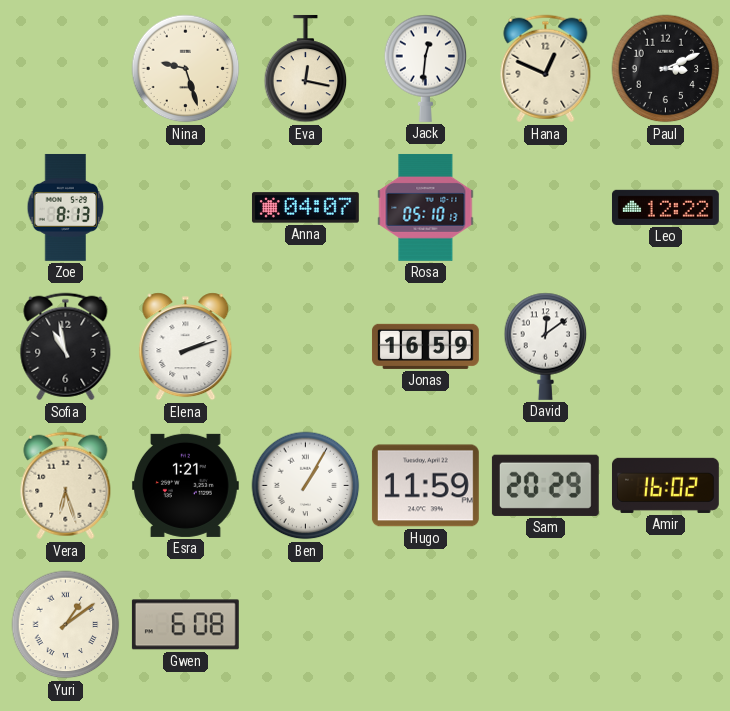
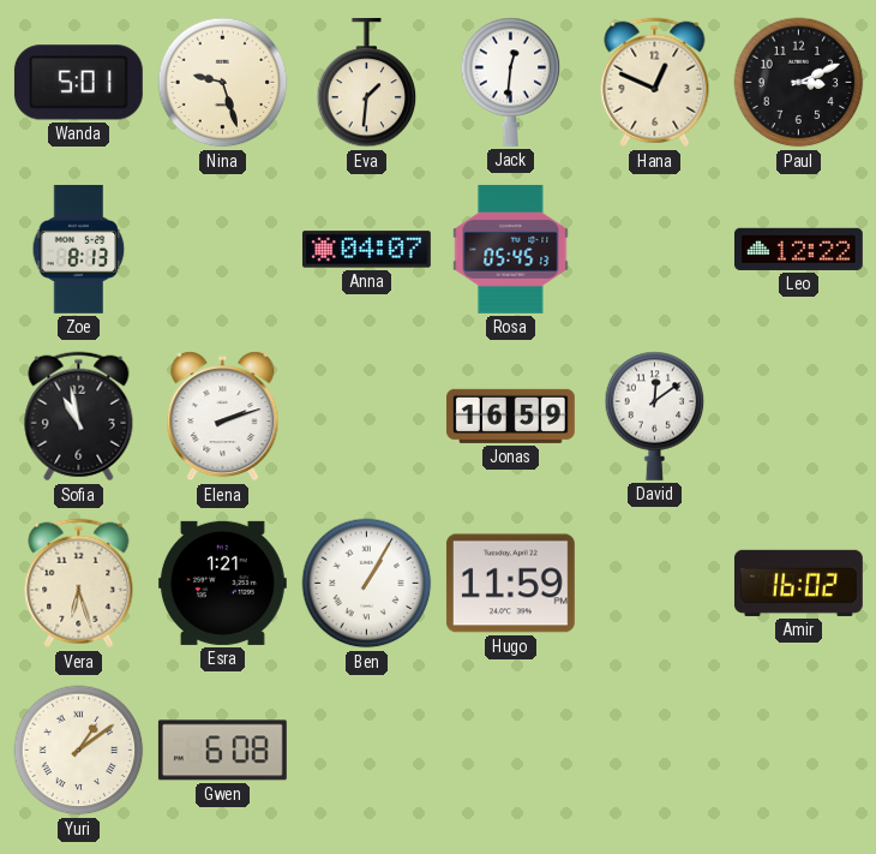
Wanda: none -> 5:01 (78, 83)
Eva: 12:17 -> 1:31 (367, 83)
Rosa: 05:10 -> 05:45 (511, 249)
Sam: 20:29 -> none (545, 485)
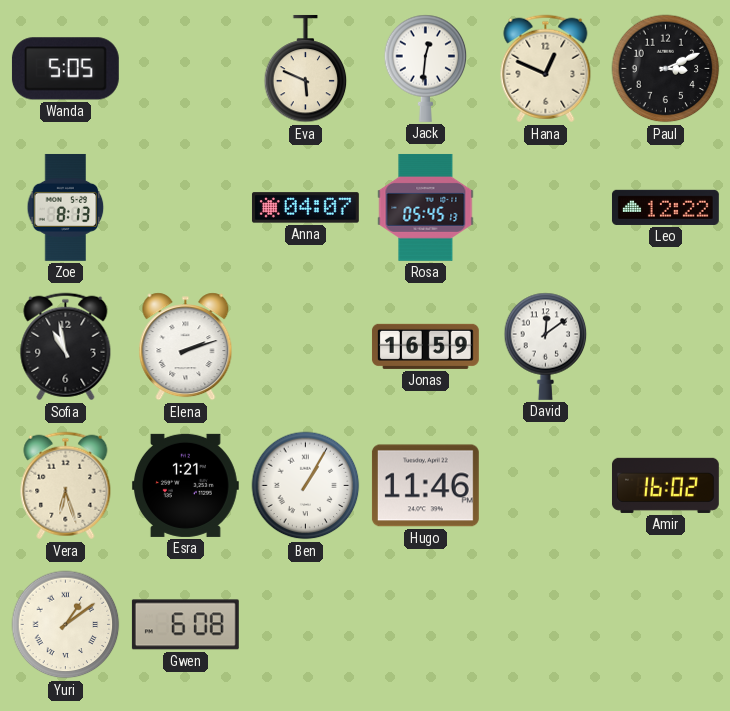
Wanda: 5:01 -> 5:05 (65, 69)
Nina: 9:27 -> none (223, 83)
Eva: 1:31 -> 5:49 (306, 69)
Hugo: 11:59 -> 11:46 (425, 486)
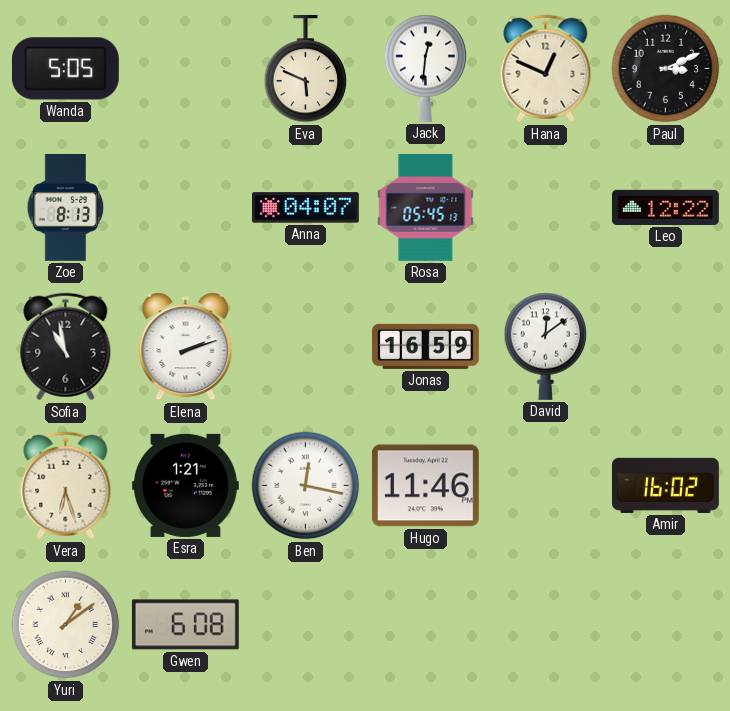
Ben: 1:05 -> 12:17 (306, 486)
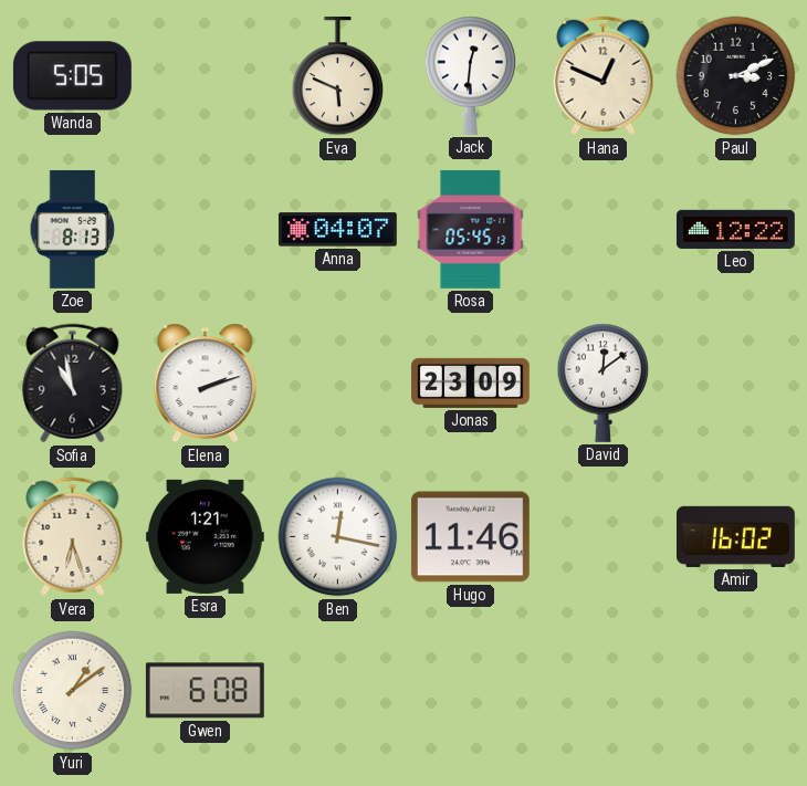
Jonas: 16:59 -> 23:09 (470, 382)
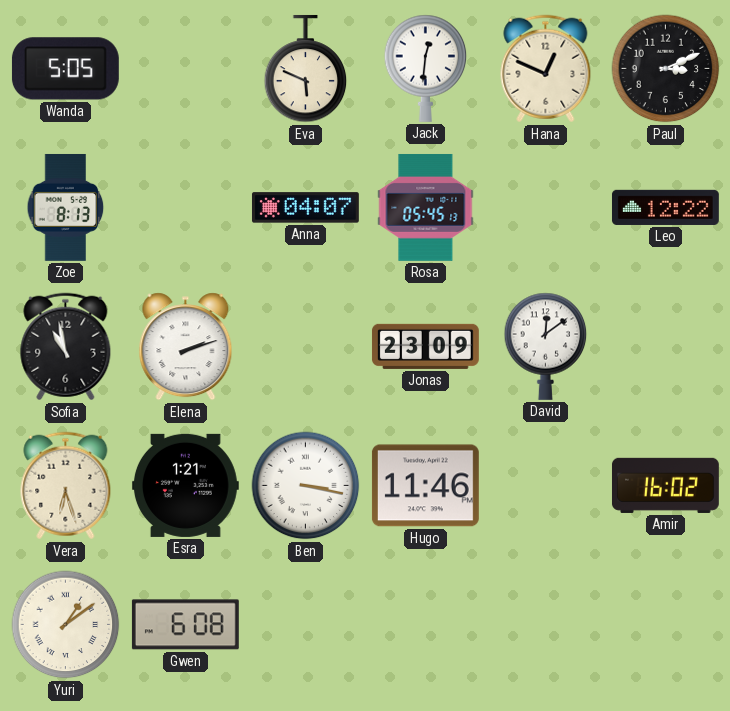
Ben: 12:17 -> 3:17 (306, 486)
